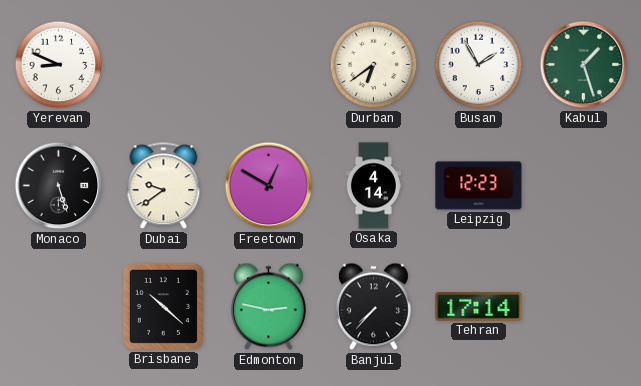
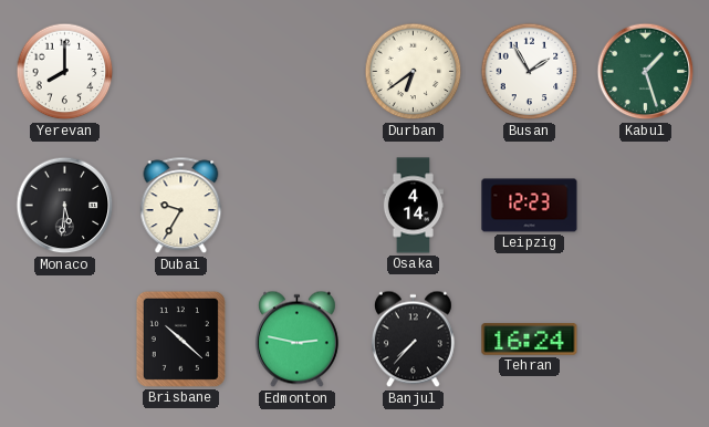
Yerevan: 8:49 -> 8:00 (65, 72)
Monaco: 5:27 -> 5:31 (65, 206)
Dubai: 9:39 -> 9:35 (181, 206)
Freetown: 12:50 -> none (269, 186)
Tehran: 17:14 -> 16:24 (530, 340)
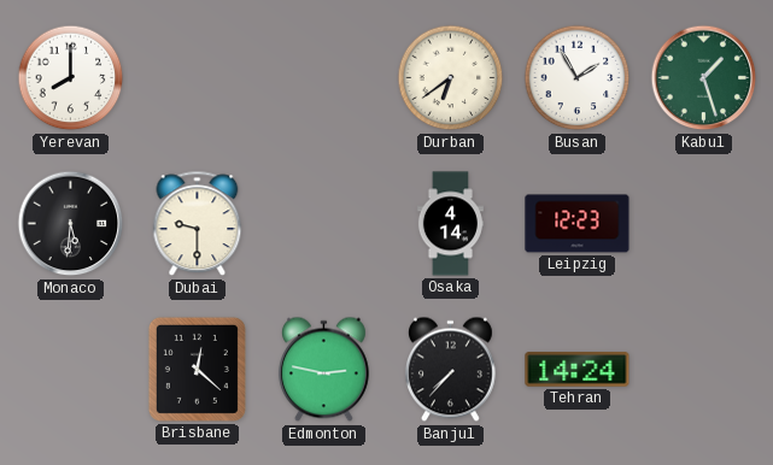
Dubai: 9:35 -> 9:30 (198, 224)
Brisbane: 10:22 -> 12:22 (197, 369)
Tehran: 16:24 -> 14:24 (578, 370)
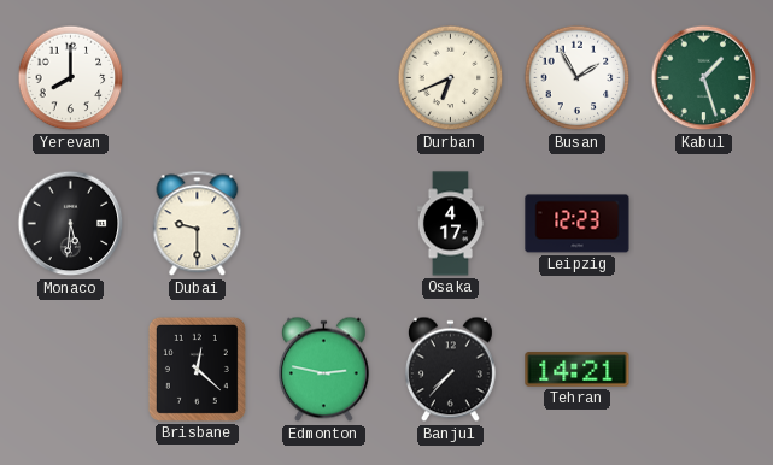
Durban: 6:39 -> 6:41 (451, 78)
Osaka: 4:14 -> 4:17 (450, 224)
Tehran: 14:24 -> 14:21 (578, 370)
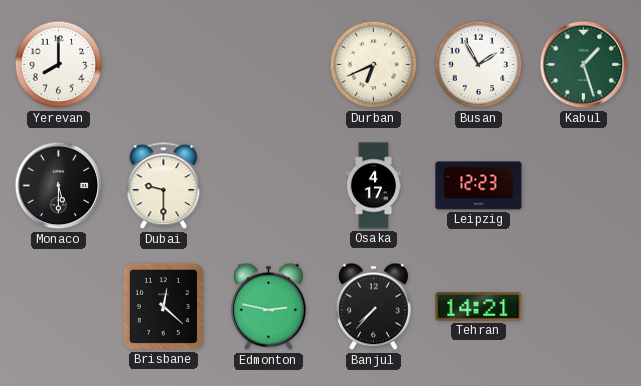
Monaco: 5:31 -> 5:30 (59, 186)
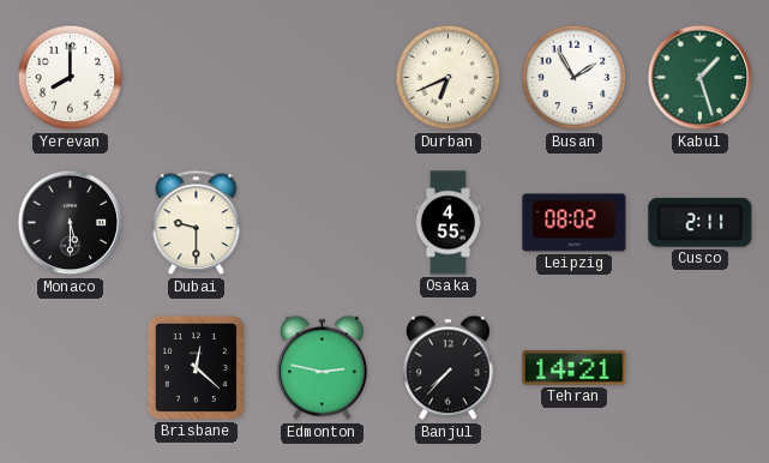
Osaka: 4:17 -> 4:55 (447, 223)
Leipzig: 12:23 -> 08:02 (575, 223)
Cusco: none -> 2:11 (701, 222)
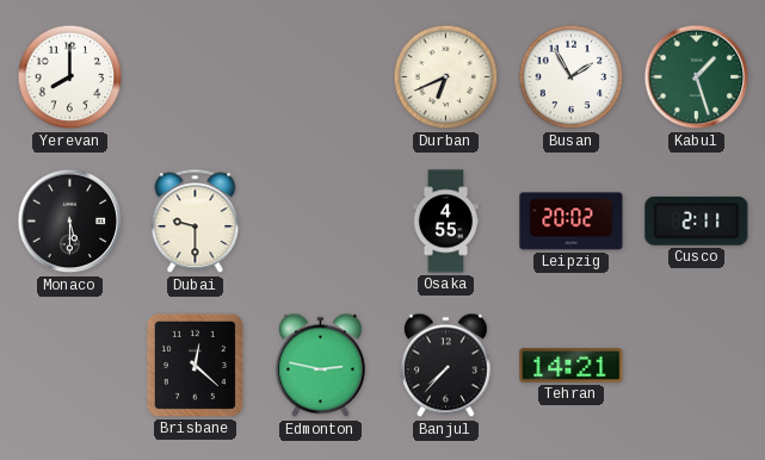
Leipzig: 08:02 -> 20:02 (572, 222)
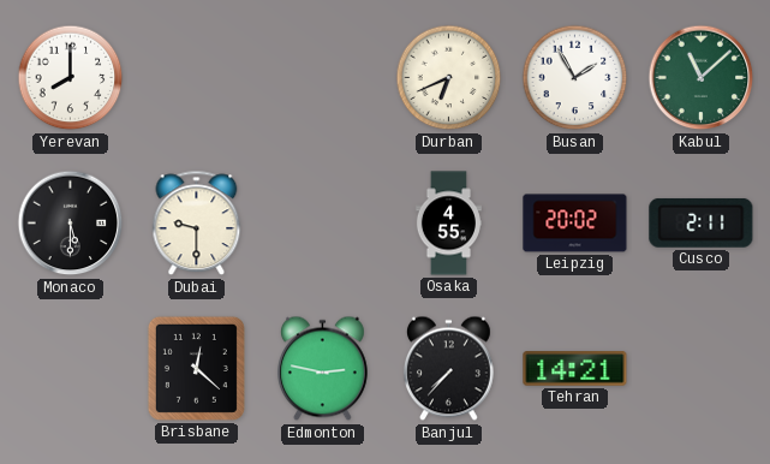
Kabul: 1:27 -> 11:08 (702, 78)
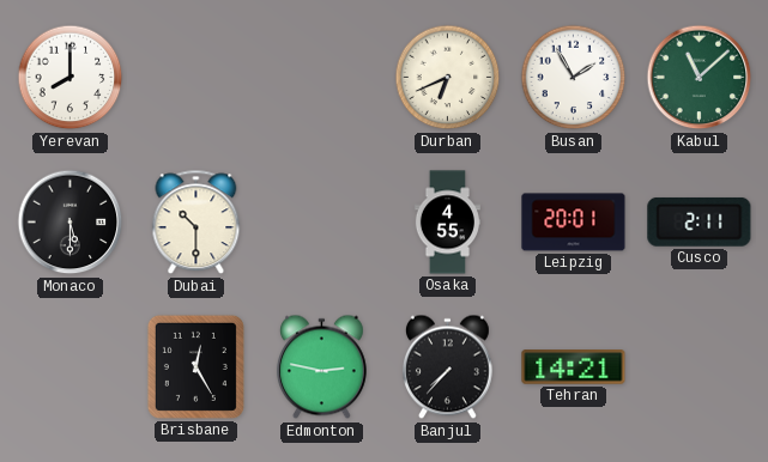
Dubai: 9:30 -> 10:30 (196, 223)
Leipzig: 20:02 -> 20:01 (574, 223)
Brisbane: 12:22 -> 12:25 (195, 366)
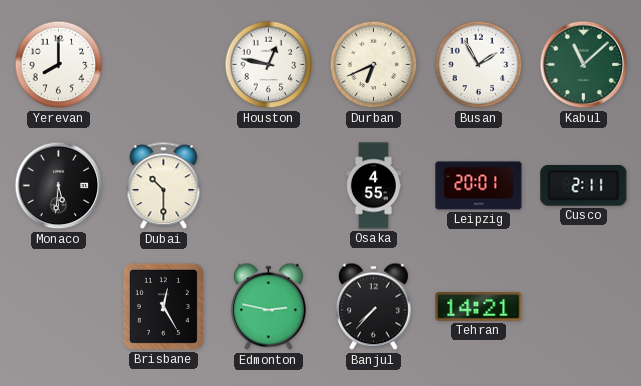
Houston: none -> 12:47 (269, 65)
Monaco: 5:30 -> 5:31 (59, 186)
